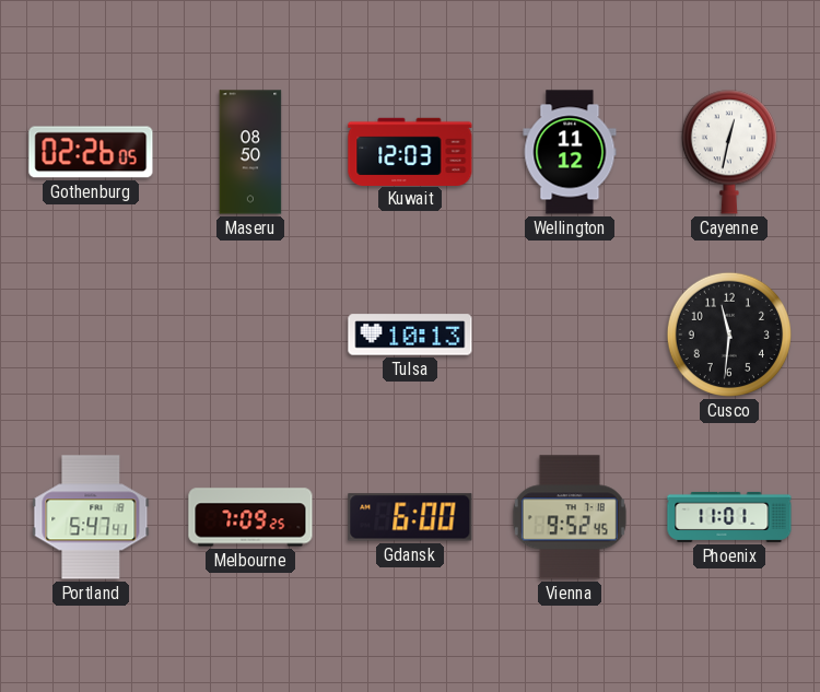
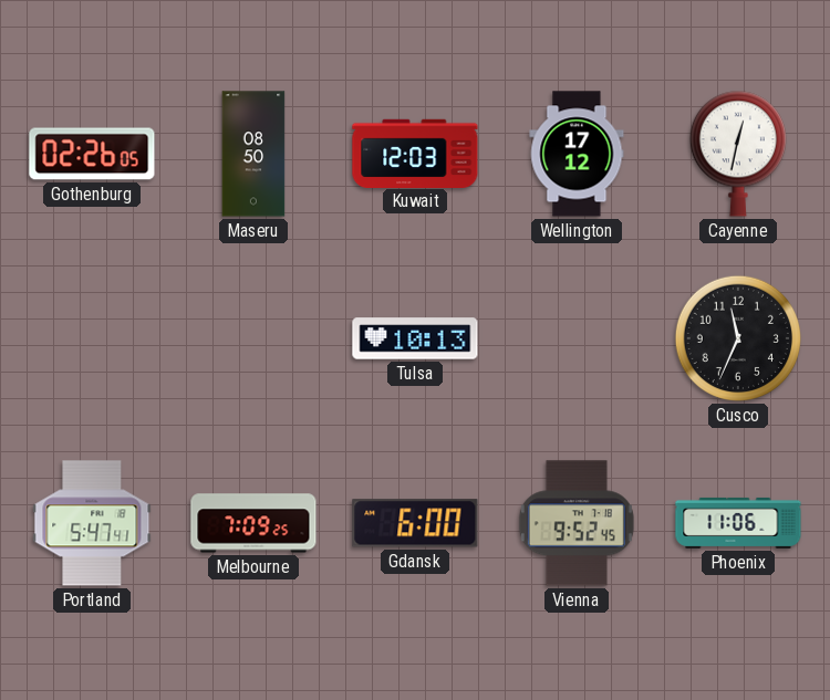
Wellington: 11:12 -> 17:12 (577, 154)
Cusco: 11:31 -> 11:34 (738, 338)
Phoenix: 11:01 -> 11:06 (738, 523)
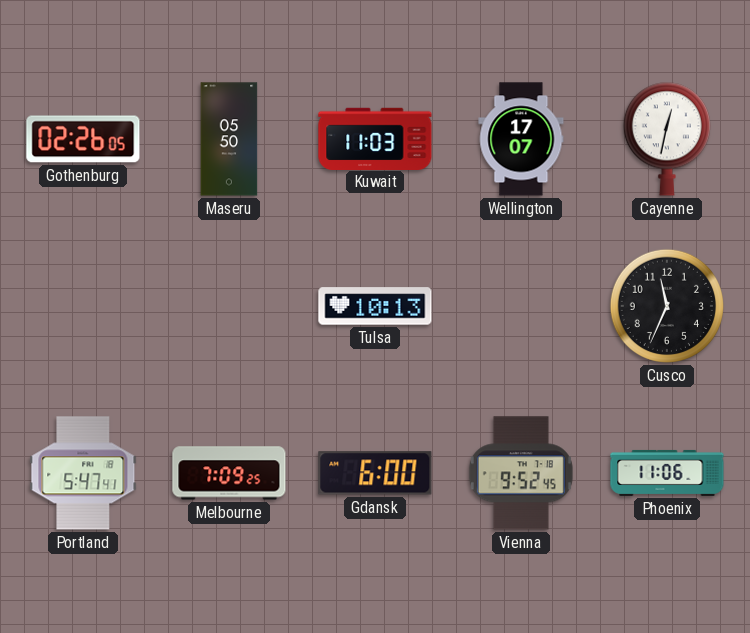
Maseru: 08:50 -> 05:50 (229, 139)
Kuwait: 12:03 -> 11:03 (375, 138)
Wellington: 17:12 -> 17:07 (521, 139)
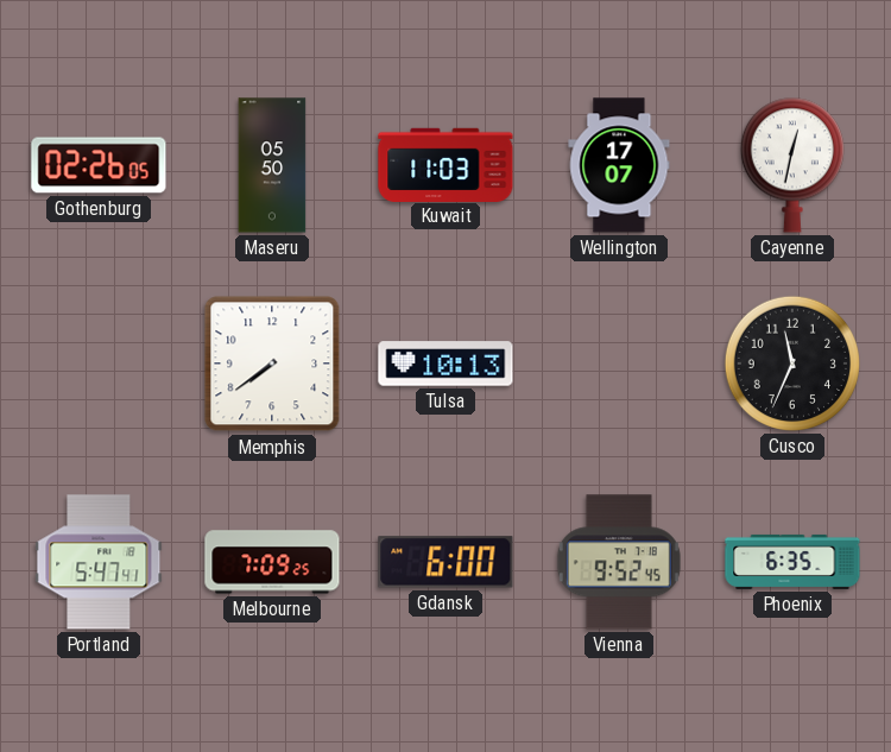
Memphis: none -> 7:39 (272, 364)
Phoenix: 11:06 -> 6:35 (792, 562)
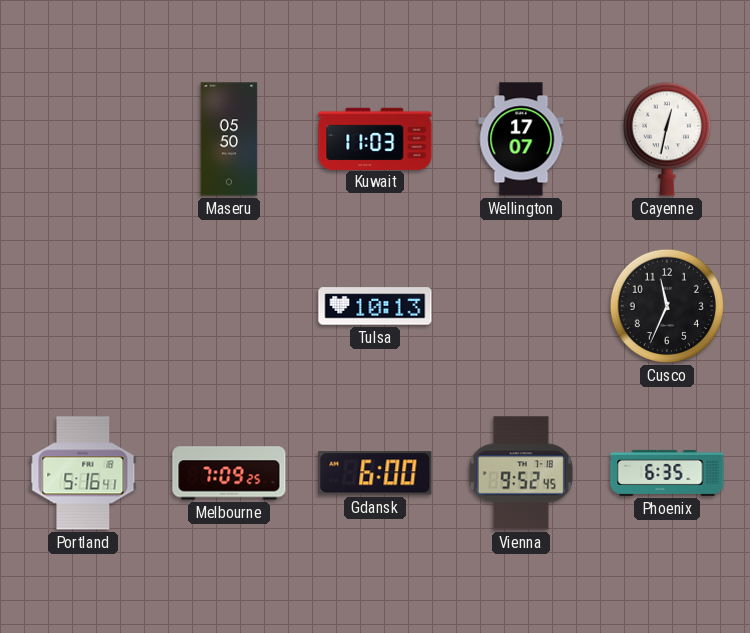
Gothenburg: 02:26 -> none (99, 165)
Memphis: 7:39 -> none (272, 364)
Portland: 5:47 -> 5:16 (83, 473)
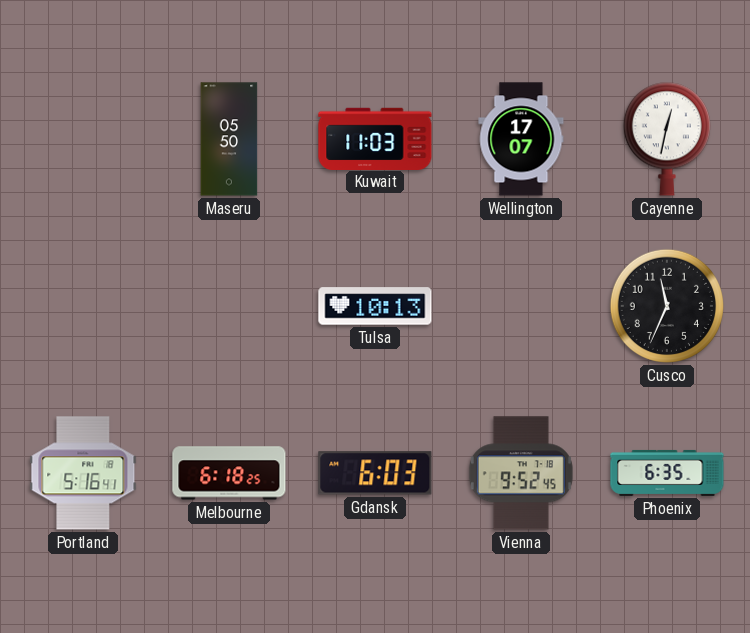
Melbourne: 7:09 -> 6:18 (229, 473)
Gdansk: 6:00 -> 6:03 (375, 473)
